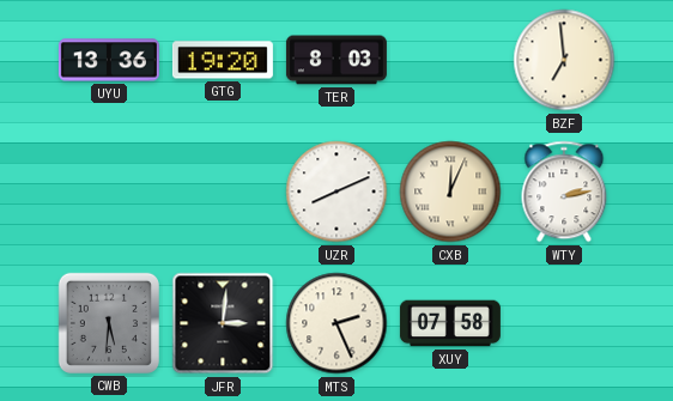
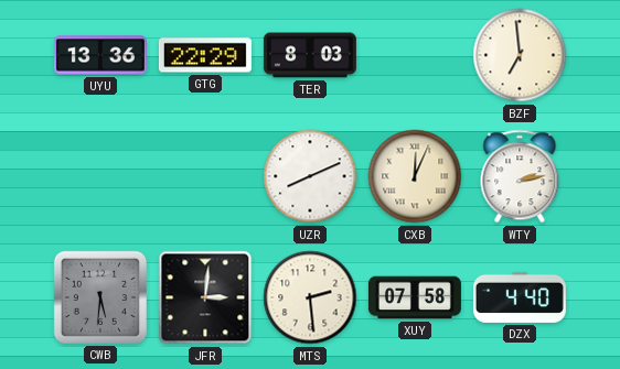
GTG: 19:20 -> 22:29 (205, 55)
MTS: 2:26 -> 2:29 (310, 297)
DZX: none -> 4:40 (520, 297)
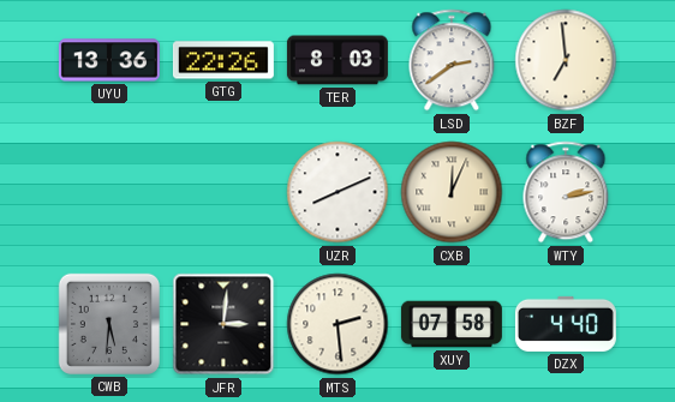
GTG: 22:29 -> 22:26 (223, 60)
LSD: none -> 2:39 (452, 60)
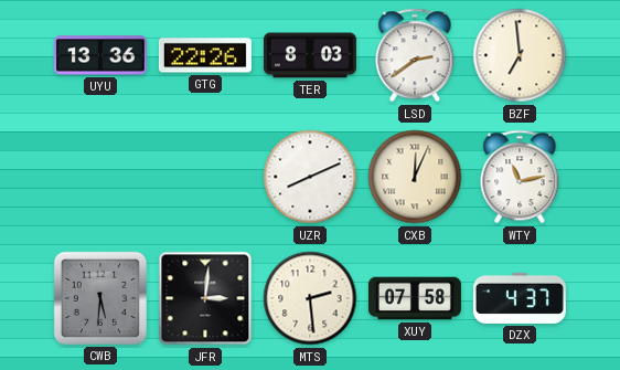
WTY: 2:13 -> 11:13 (520, 177)
DZX: 4:40 -> 4:37 (520, 298)
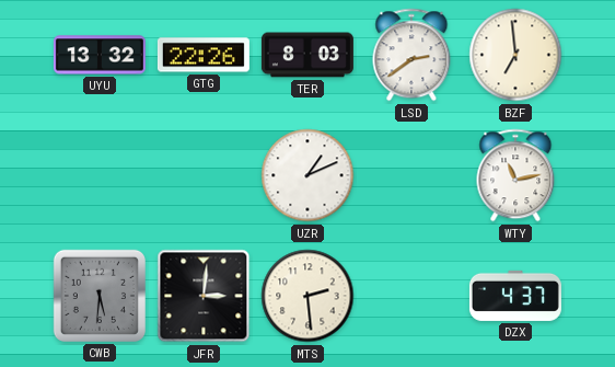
UYU: 13:36 -> 13:32 (100, 55)
UZR: 8:11 -> 1:11 (307, 175)
CXB: 12:04 -> none (415, 177)
XUY: 07:58 -> none (415, 298)
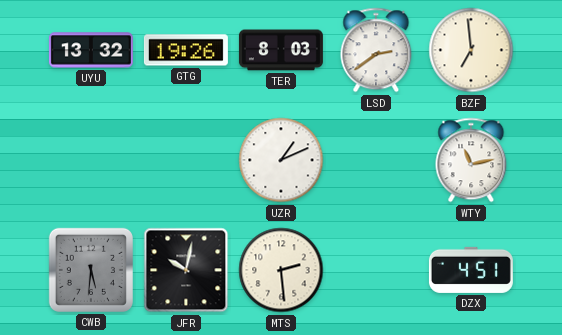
GTG: 22:26 -> 19:26 (186, 50)
JFR: 3:01 -> 10:02 (186, 270)
DZX: 4:37 -> 4:51 (471, 270)
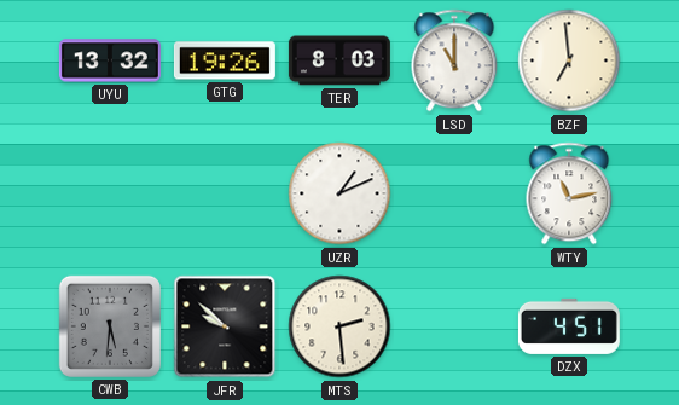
LSD: 2:39 -> 11:00 (454, 60)
JFR: 10:02 -> 9:52 (225, 326)
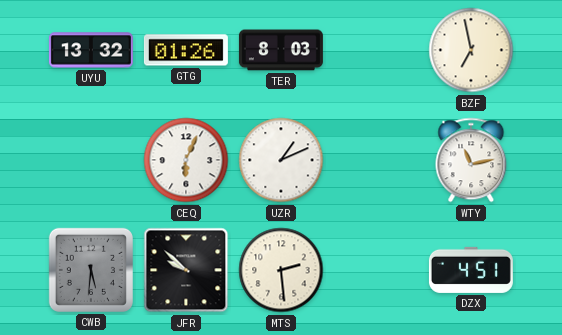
GTG: 19:26 -> 01:26 (186, 50)
LSD: 11:00 -> none (454, 60)
BZF: 6:59 -> 6:58 (471, 50)
CEQ: none -> 6:04 (186, 160)
